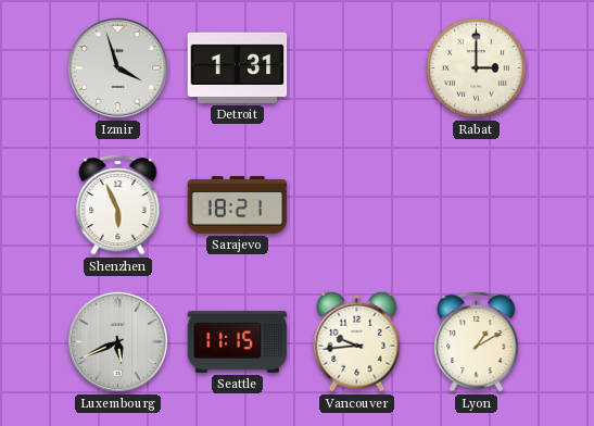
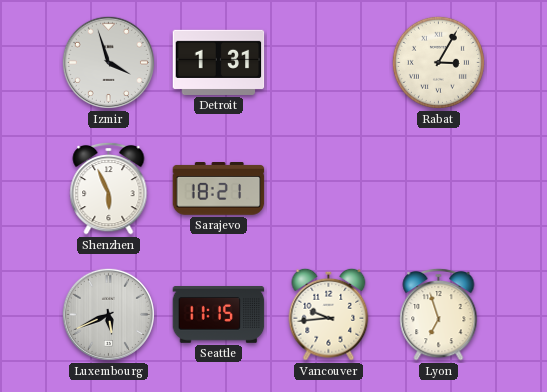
Rabat: 3:00 -> 3:05 (438, 62)
Lyon: 1:10 -> 6:57 (439, 314)
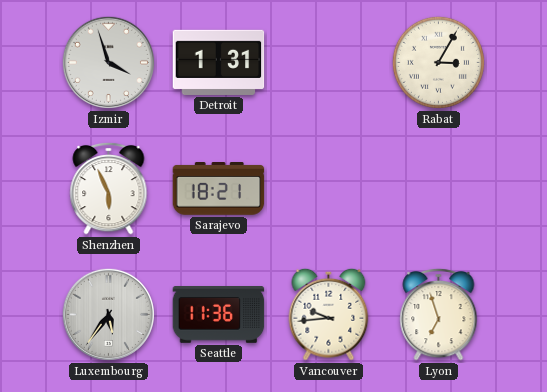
Luxembourg: 5:41 -> 5:36 (108, 314)
Seattle: 11:15 -> 11:36 (219, 315)
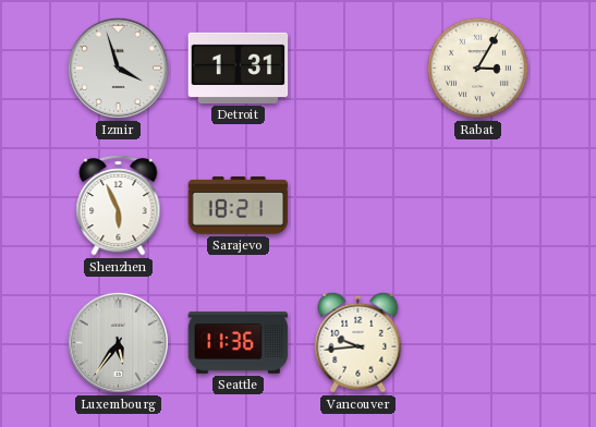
Lyon: 6:57 -> none (439, 314)
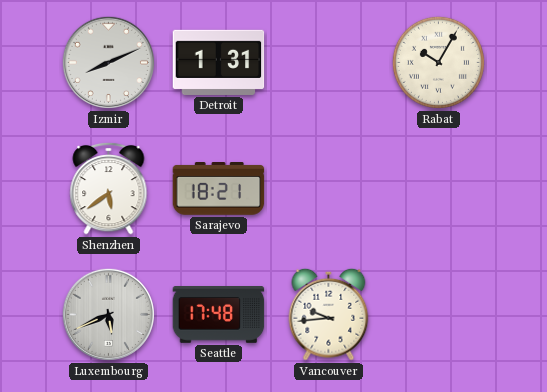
Izmir: 3:57 -> 8:11 (108, 62)
Rabat: 3:05 -> 10:05 (438, 62)
Shenzhen: 5:56 -> 5:39 (109, 188)
Luxembourg: 5:36 -> 5:41 (108, 314)
Seattle: 11:36 -> 17:48 (219, 315)
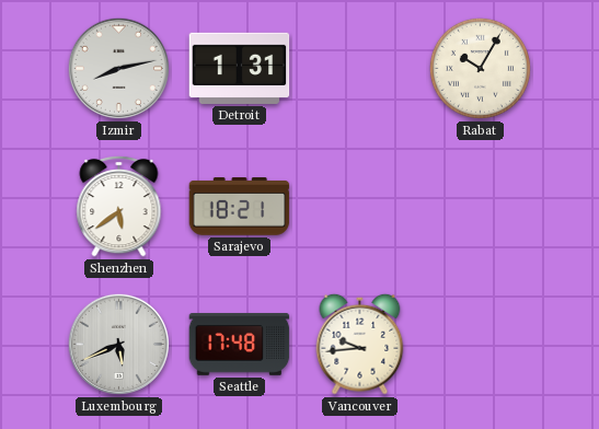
Izmir: 8:11 -> 8:13 (118, 68)
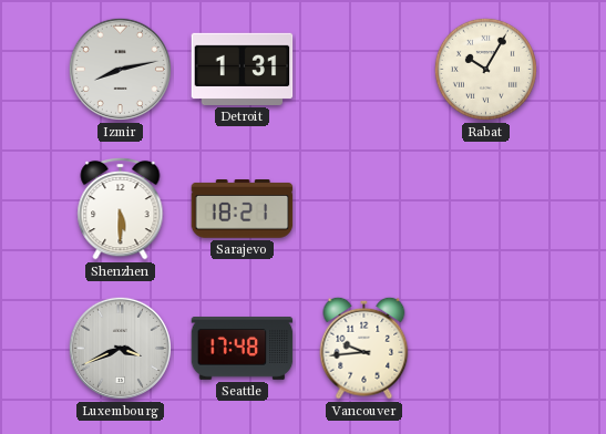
Shenzhen: 5:39 -> 5:30 (121, 208)
Luxembourg: 5:41 -> 3:41 (120, 348)
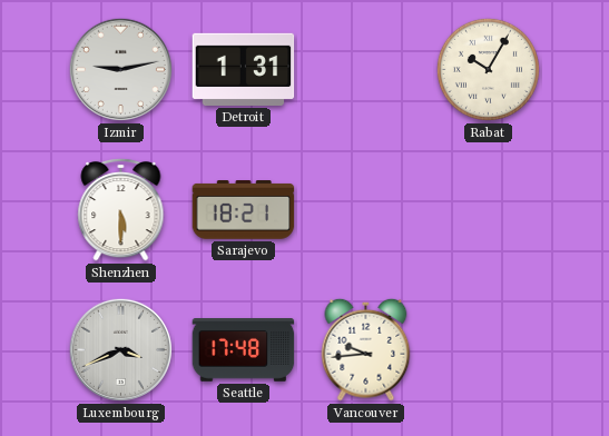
Izmir: 8:13 -> 9:13 (120, 69)
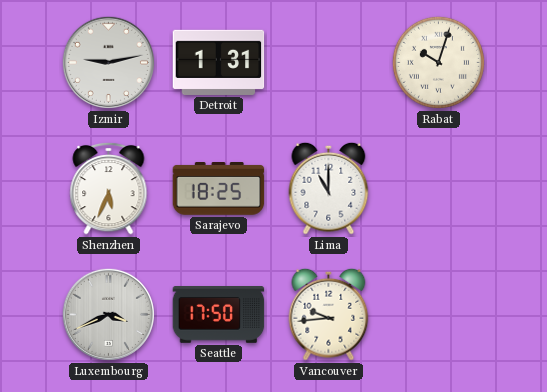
Rabat: 10:05 -> 10:03 (438, 62)
Shenzhen: 5:30 -> 5:34 (109, 188)
Sarajevo: 18:21 -> 18:25 (219, 189)
Lima: none -> 11:00 (329, 188)
Seattle: 17:48 -> 17:50 (219, 315)
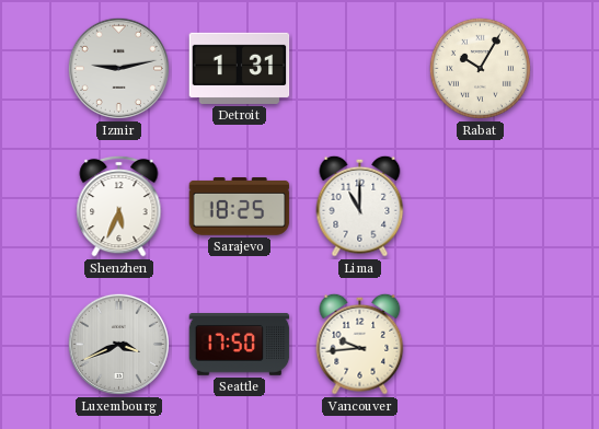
Rabat: 10:03 -> 10:05 (480, 68)
